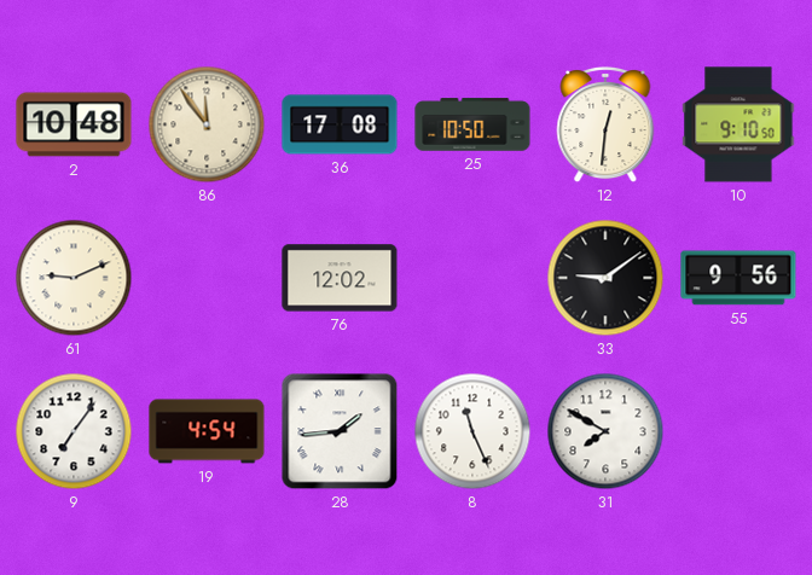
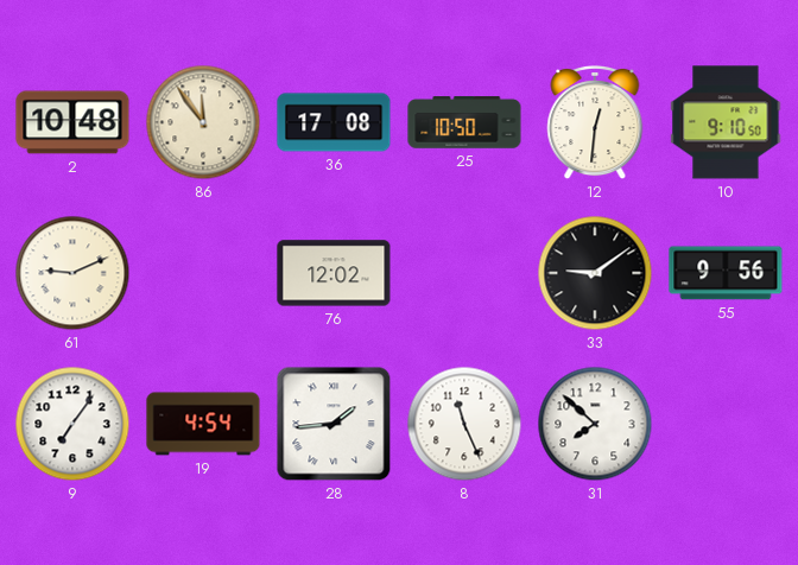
31: 7:50 -> 7:52 (595, 424)
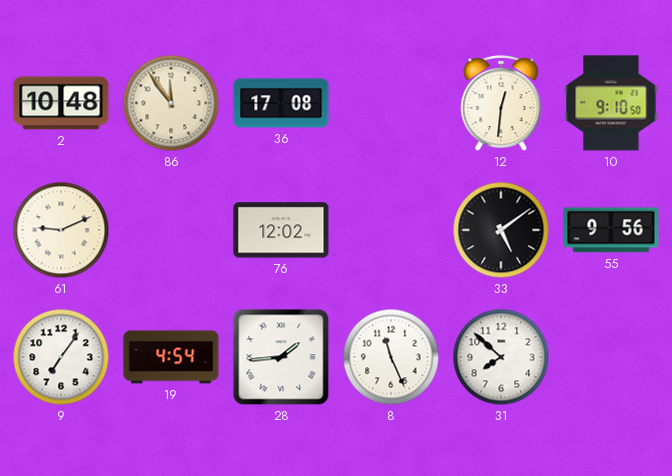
25: 10:50 -> none (464, 122)
33: 9:09 -> 5:09 (501, 230)
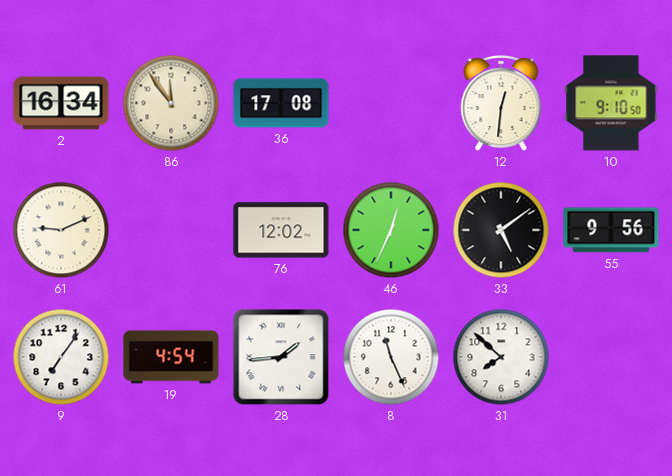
2: 10:48 -> 16:34 (61, 103)
46: none -> 12:34 (391, 230)
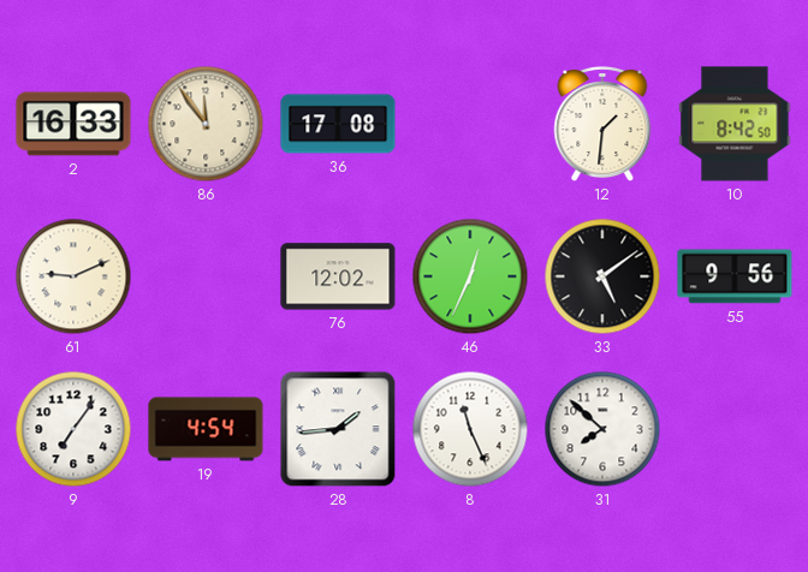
2: 16:34 -> 16:33 (73, 124)
12: 12:31 -> 1:31 (602, 124)
10: 9:10 -> 8:42 (735, 124)
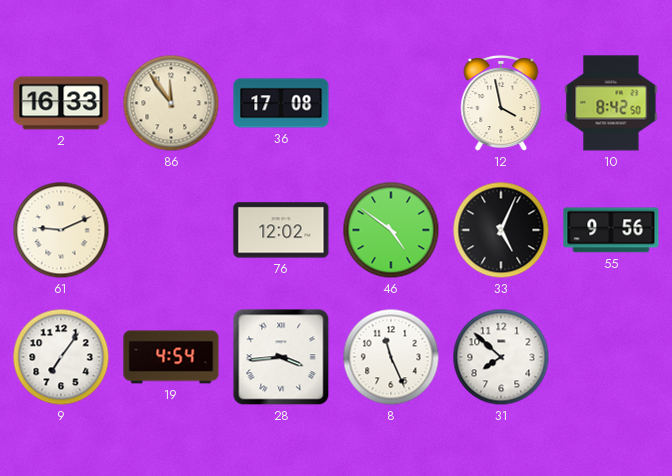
12: 1:31 -> 3:58 (501, 103)
46: 12:34 -> 4:51 (391, 230)
33: 5:09 -> 5:04 (501, 230)
28: 1:44 -> 3:44 (281, 357)
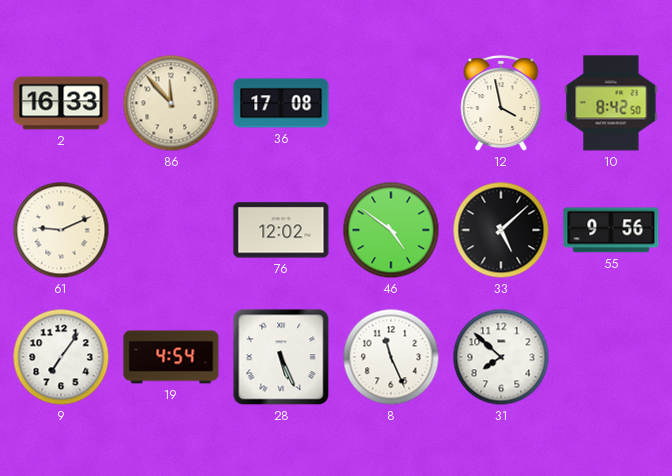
86: 11:54 -> 11:53 (171, 103)
33: 5:04 -> 5:08 (501, 230)
28: 3:44 -> 5:26 (281, 357)
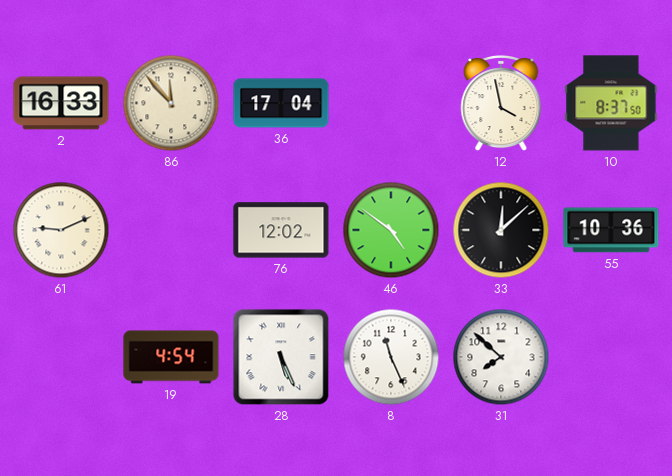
36: 17:08 -> 17:04 (281, 103)
10: 8:42 -> 8:37 (611, 103)
33: 5:08 -> 12:08 (501, 230)
55: 9:56 -> 10:36 (611, 230)
9: 7:06 -> none (61, 357)
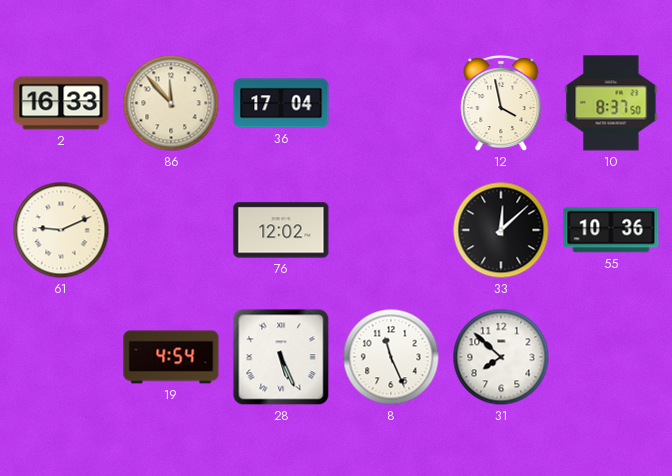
46: 4:51 -> none (391, 230)
